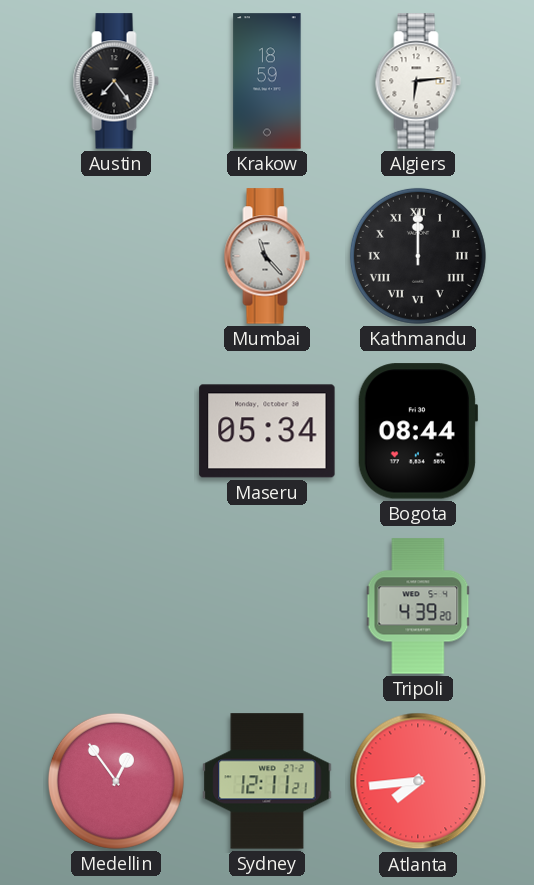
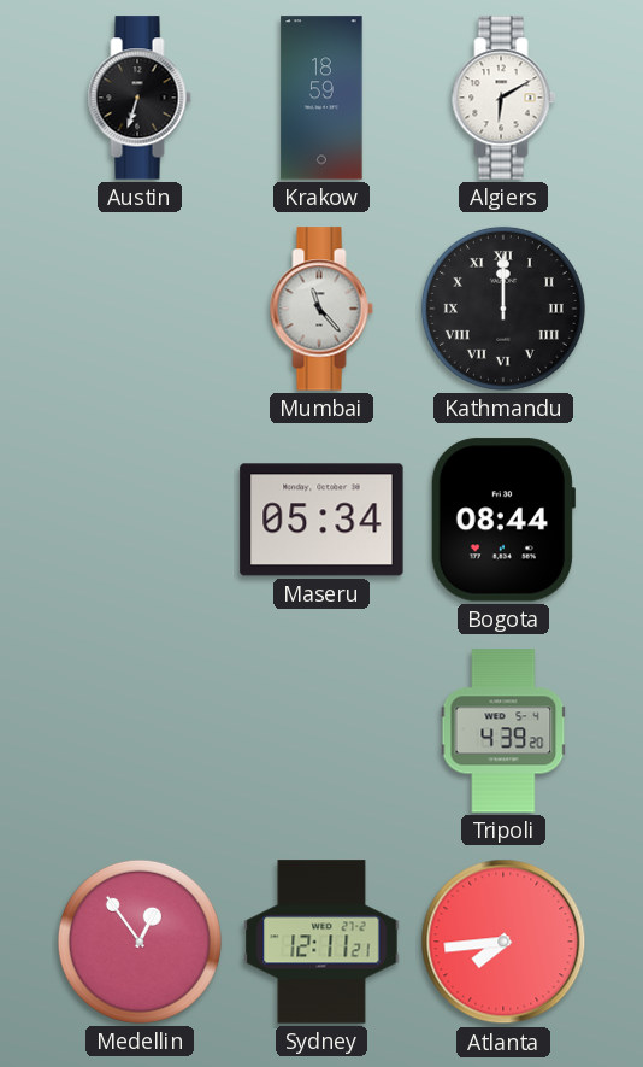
Austin: 7:24 -> 6:33 (140, 98)
Algiers: 6:14 -> 6:10 (503, 98)
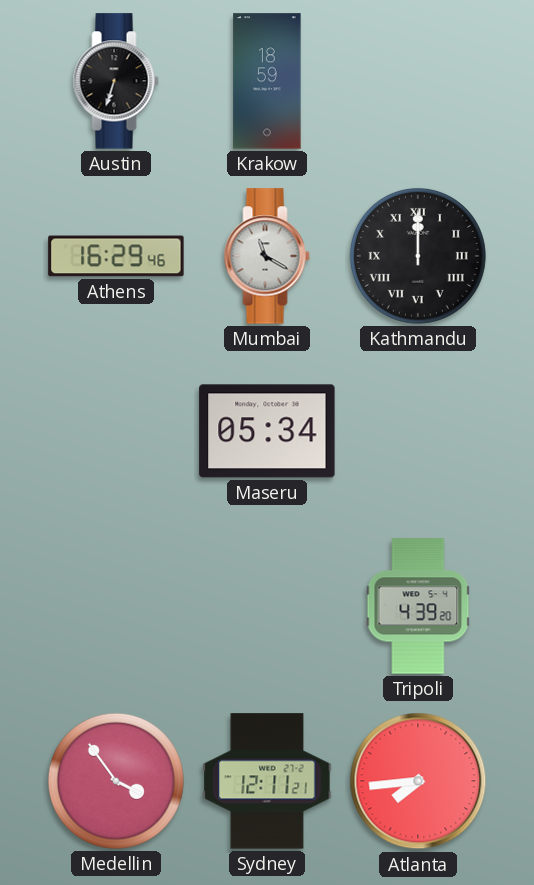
Algiers: 6:10 -> none (503, 98)
Athens: none -> 16:29 (116, 256)
Mumbai: 11:23 -> 11:20 (267, 256)
Bogota: 08:44 -> none (502, 520)
Medellin: 12:54 -> 3:54 (116, 781)
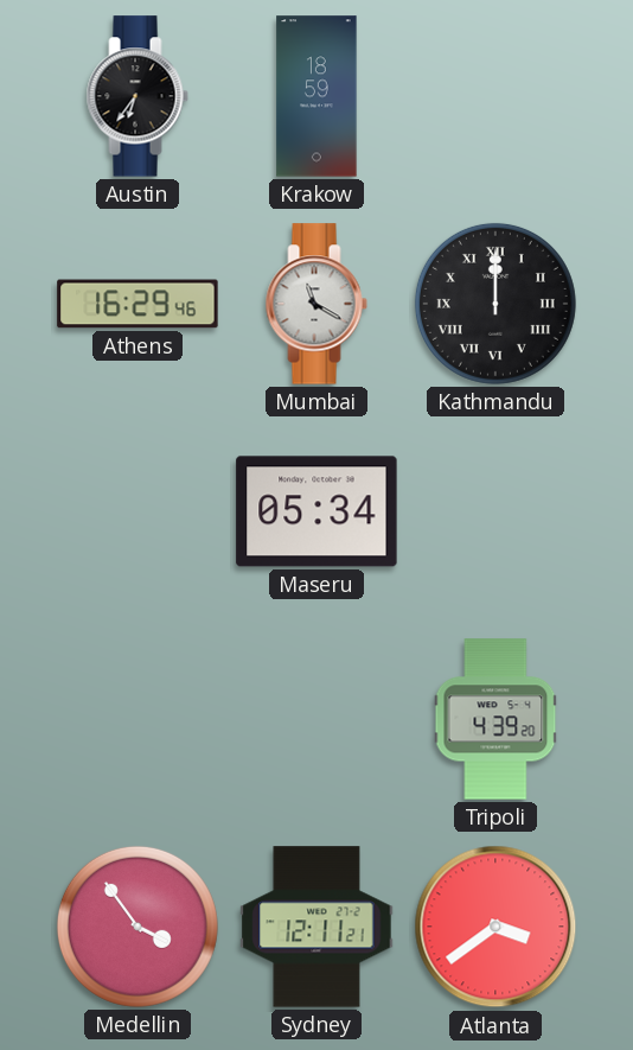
Austin: 6:33 -> 6:36 (138, 96)
Atlanta: 7:44 -> 3:39 (495, 927)
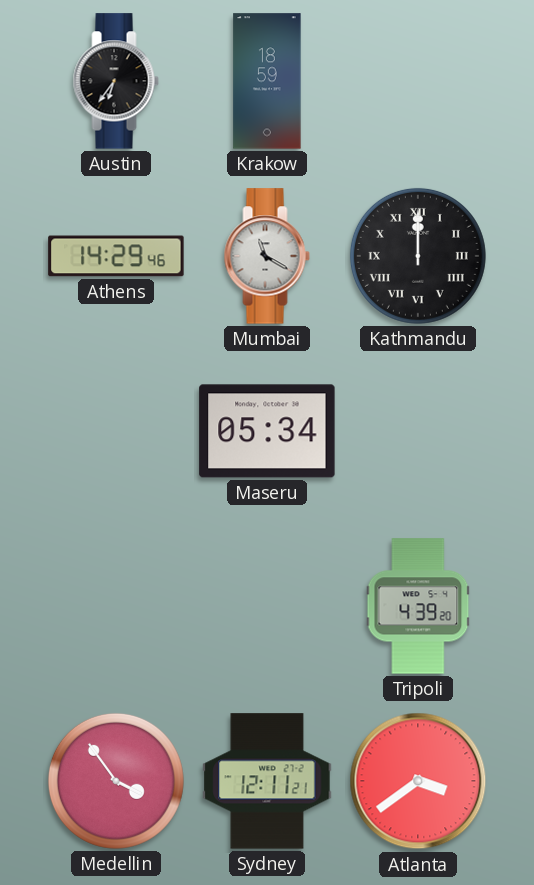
Athens: 16:29 -> 14:29 (116, 256)
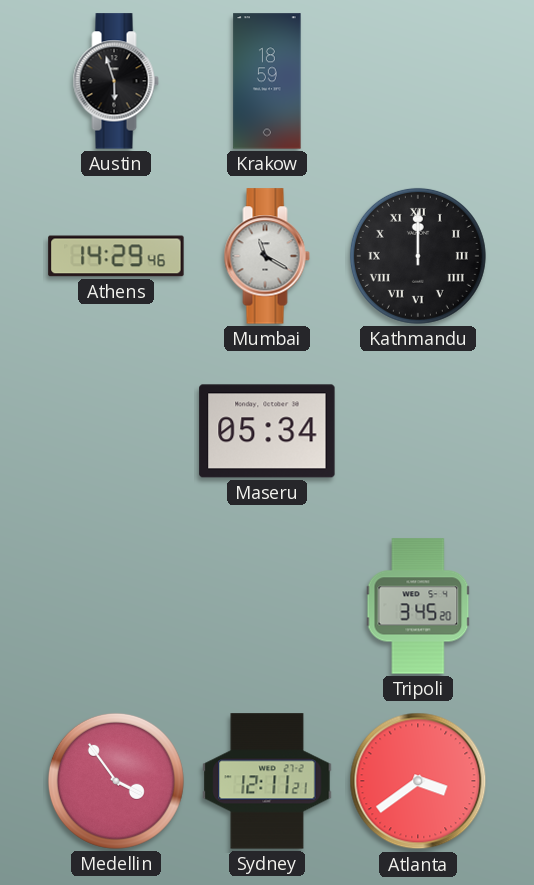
Austin: 6:36 -> 5:57 (116, 81)
Tripoli: 4:39 -> 3:45 (418, 606)
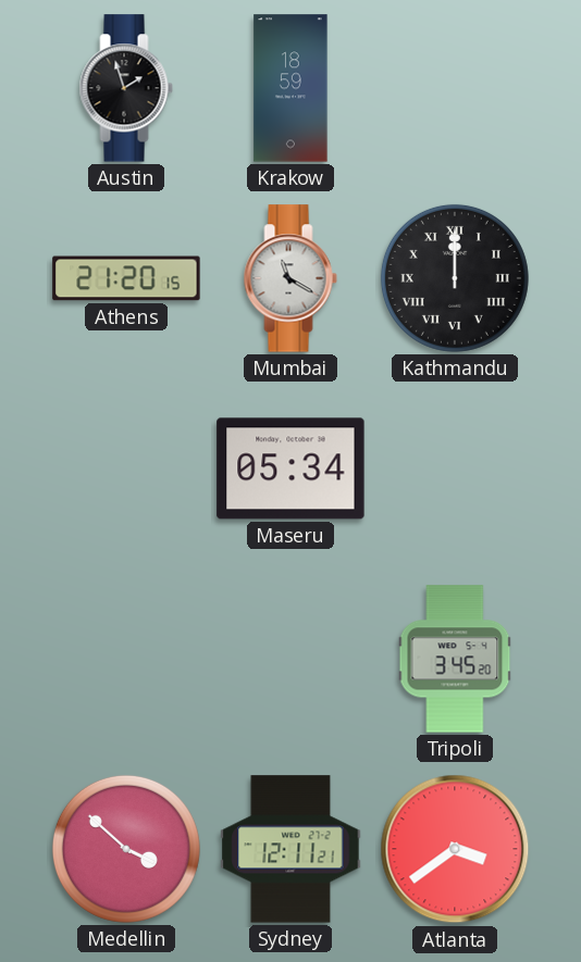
Austin: 5:57 -> 1:57 (126, 88)
Athens: 14:29 -> 21:20 (126, 278)
Medellin: 3:54 -> 3:52 (126, 849)
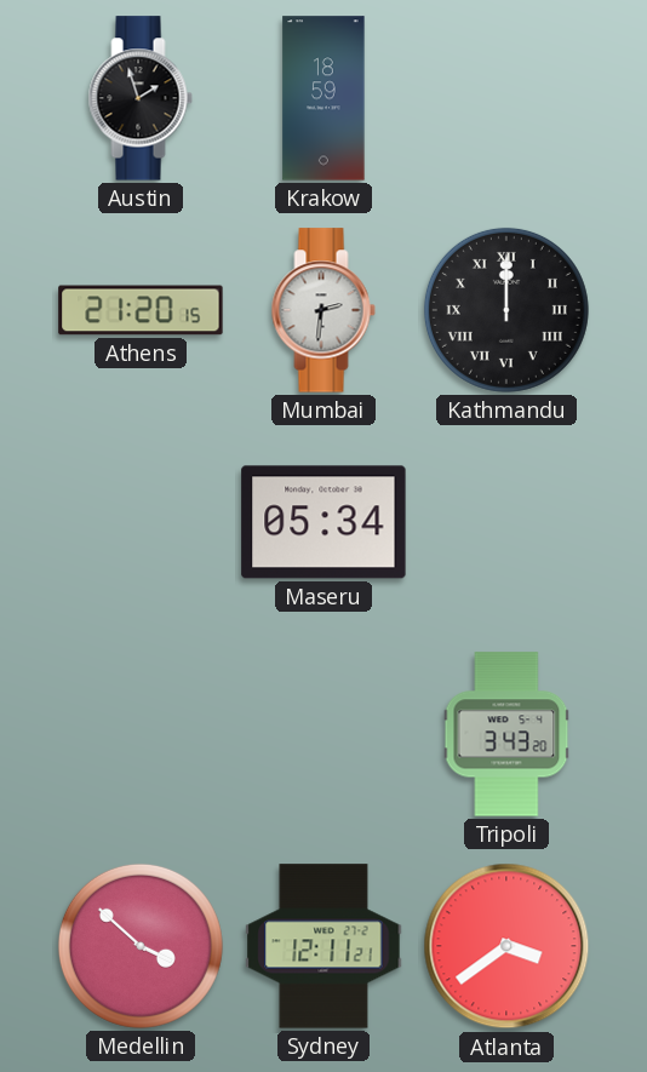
Mumbai: 11:20 -> 2:31 (323, 310)
Tripoli: 3:45 -> 3:43 (506, 734)
